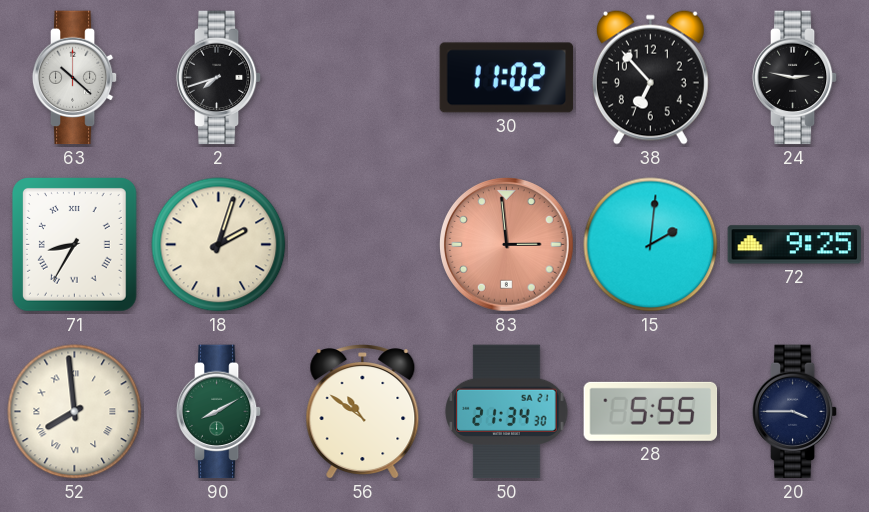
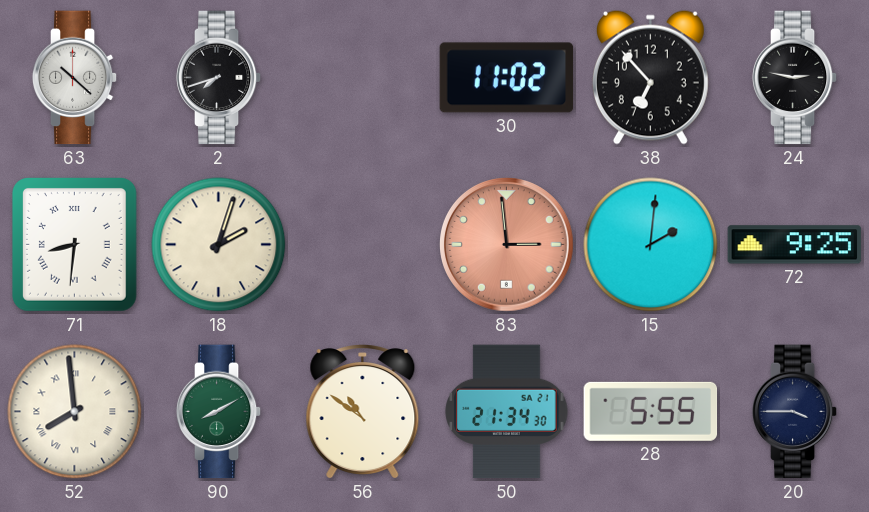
71: 8:35 -> 8:31 (74, 245)
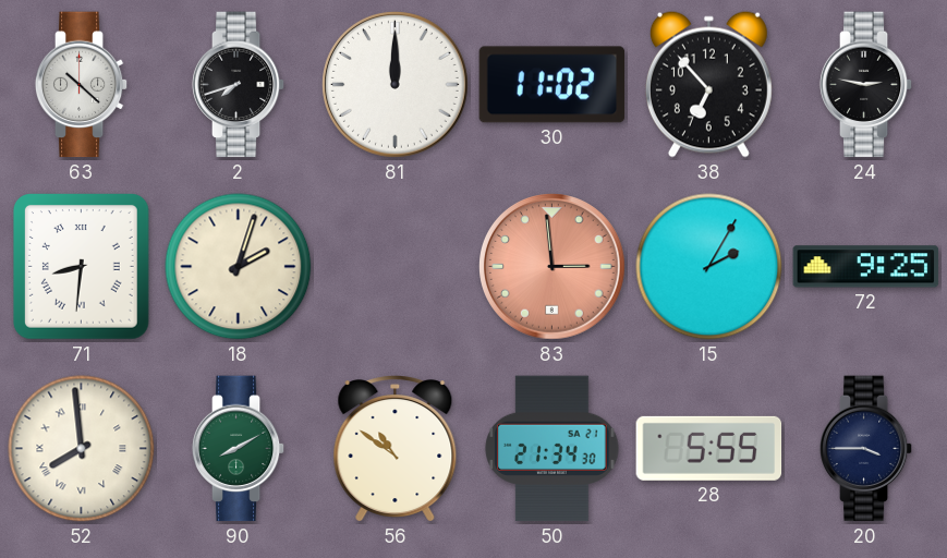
81: none -> 12:00 (396, 85)
15: 2:01 -> 2:05 (709, 267)
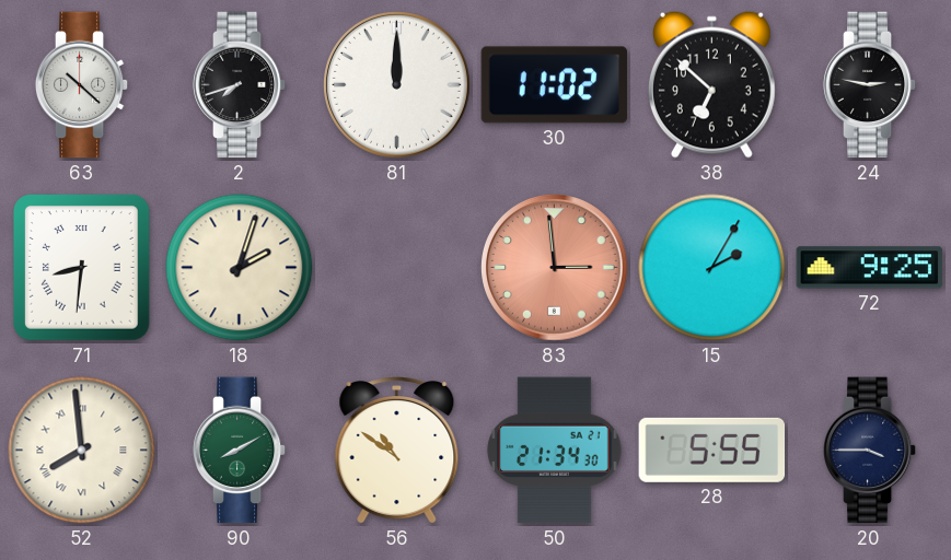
38: 6:53 -> 6:52 (711, 84)
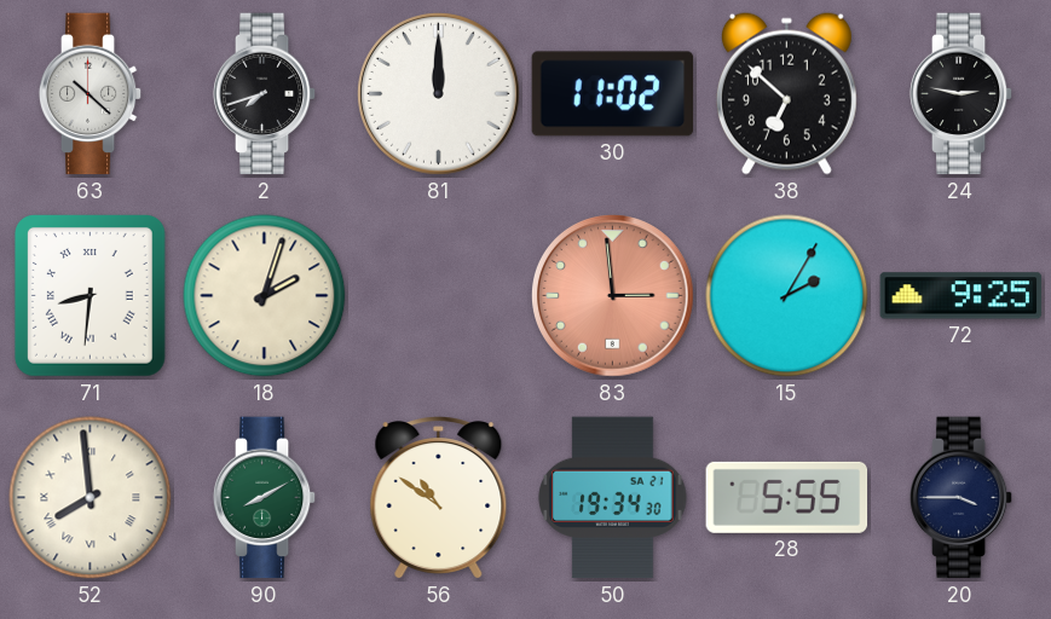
50: 21:34 -> 19:34 (613, 498)
